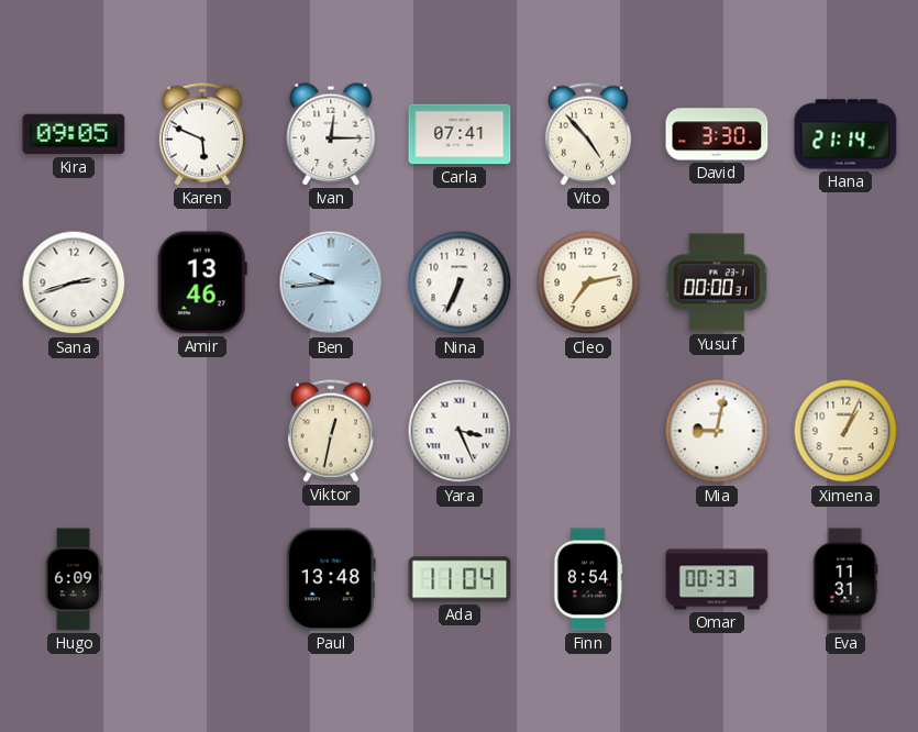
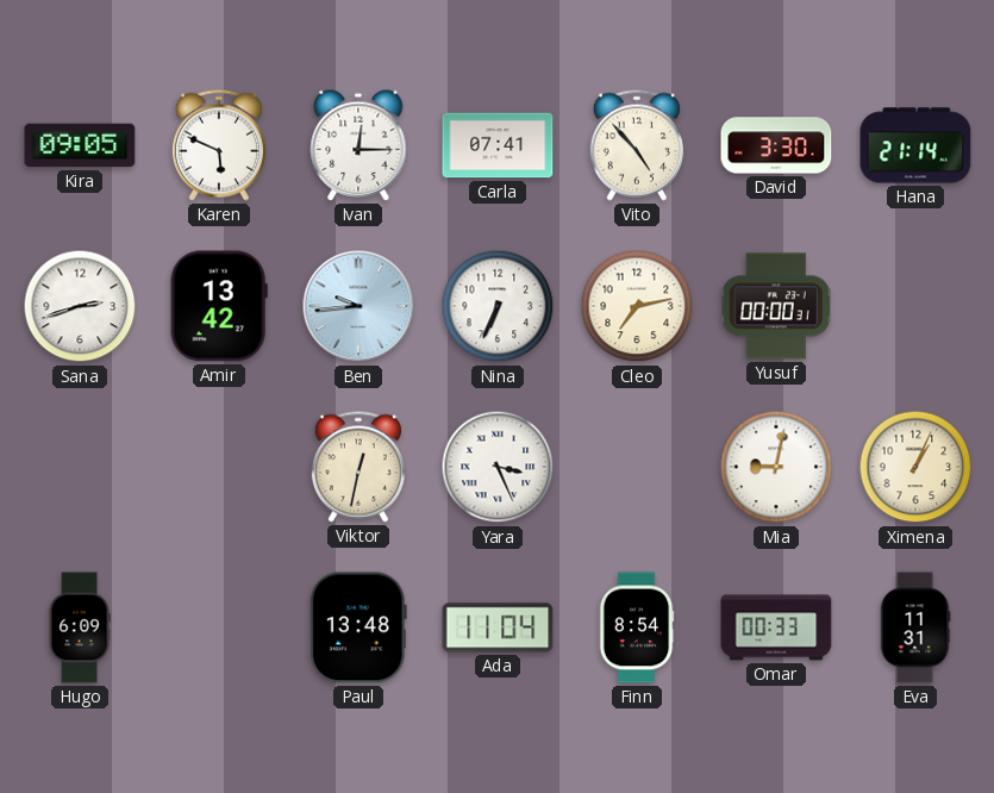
Amir: 13:46 -> 13:42 (219, 306)
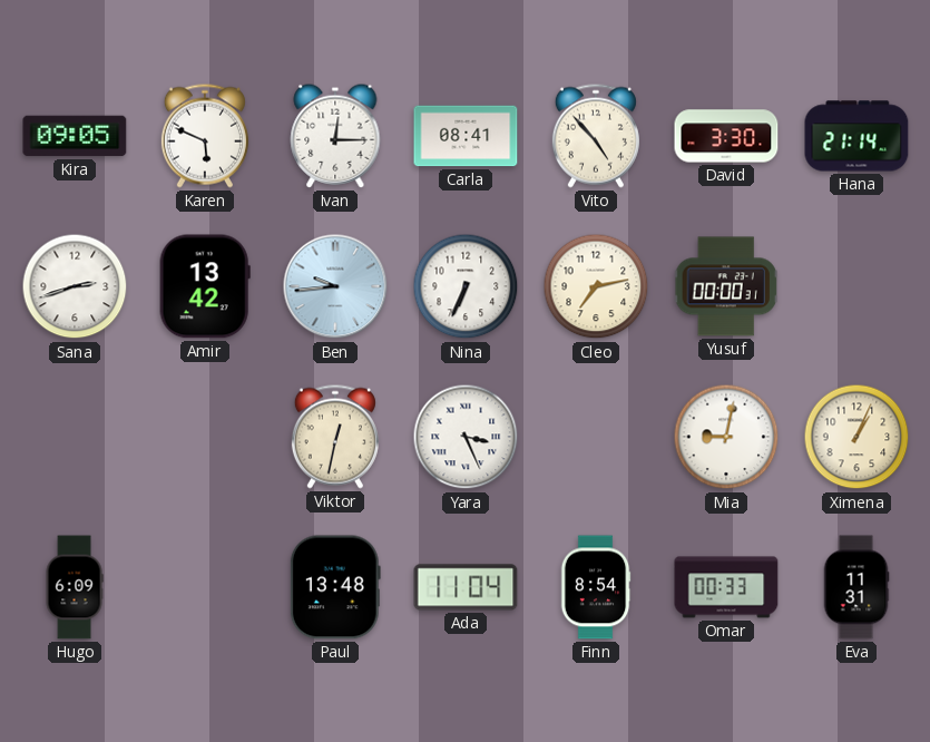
Carla: 07:41 -> 08:41 (466, 136)
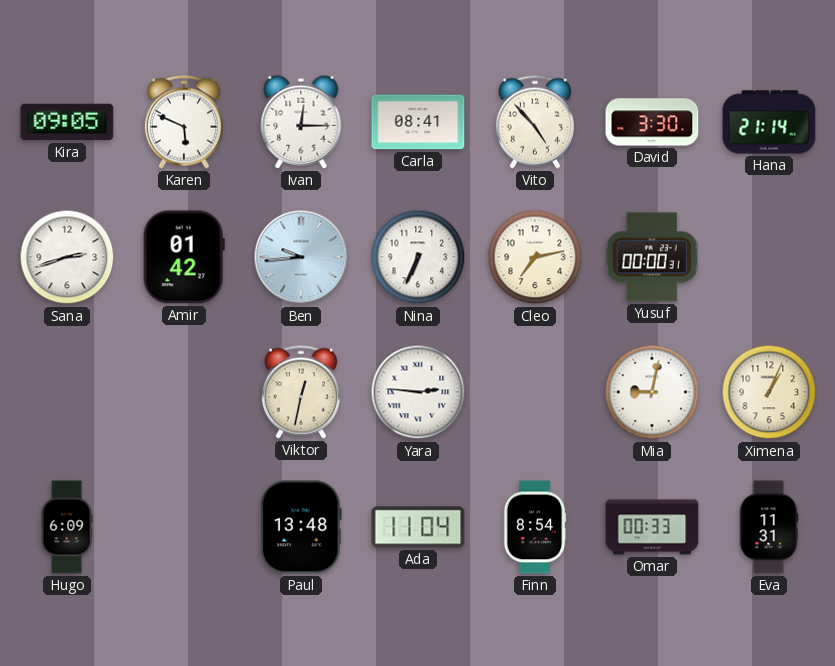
Amir: 13:42 -> 01:42 (184, 257)
Yara: 3:26 -> 2:46 (418, 392)
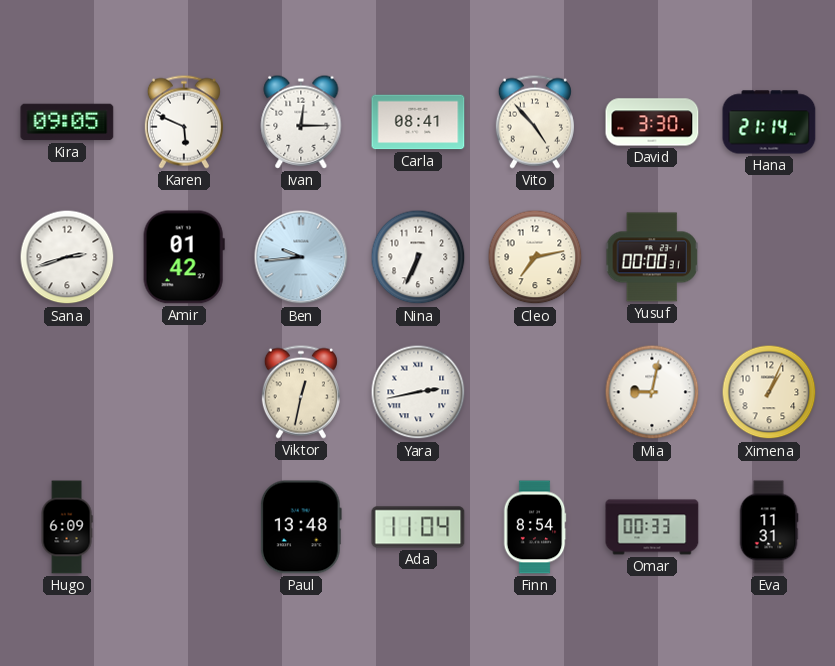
Yara: 2:46 -> 2:43 (418, 392)
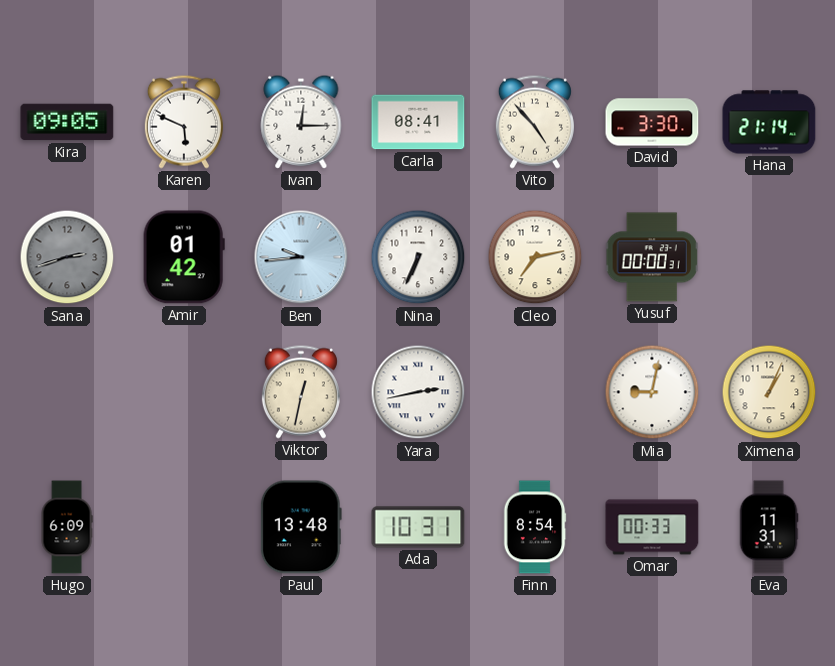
Sana dial: white -> grey (67, 257)
Ada: 11:04 -> 10:31 (418, 527)
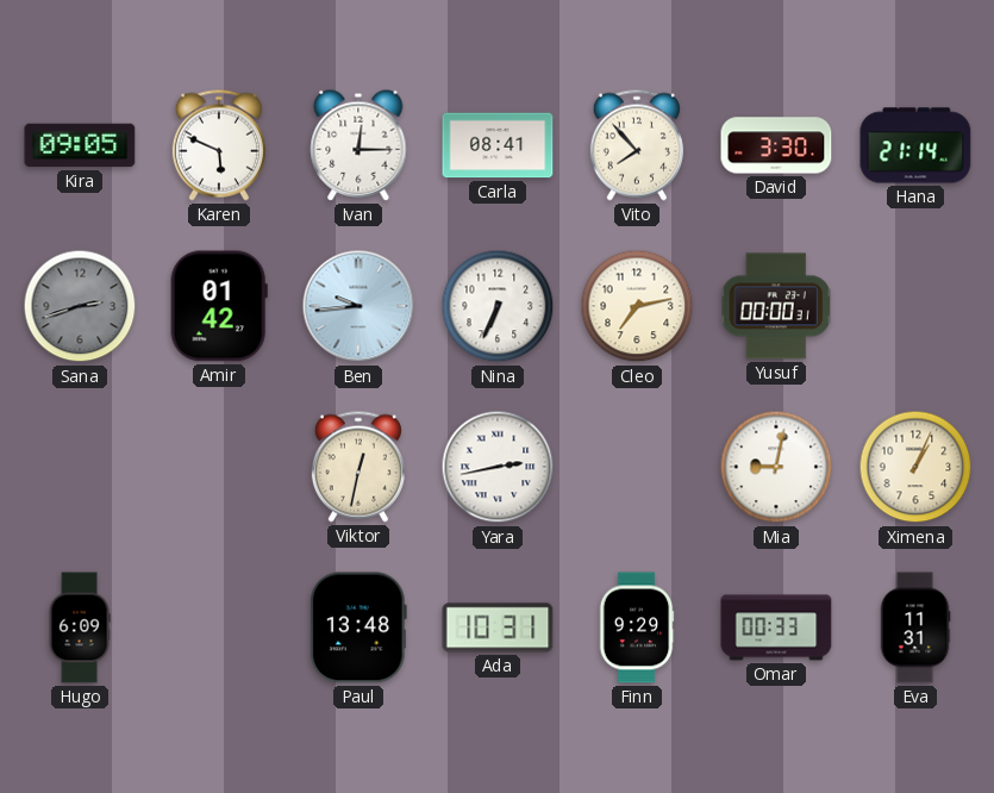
Vito: 4:53 -> 7:53 (637, 145)
Finn: 8:54 -> 9:29 (637, 627)
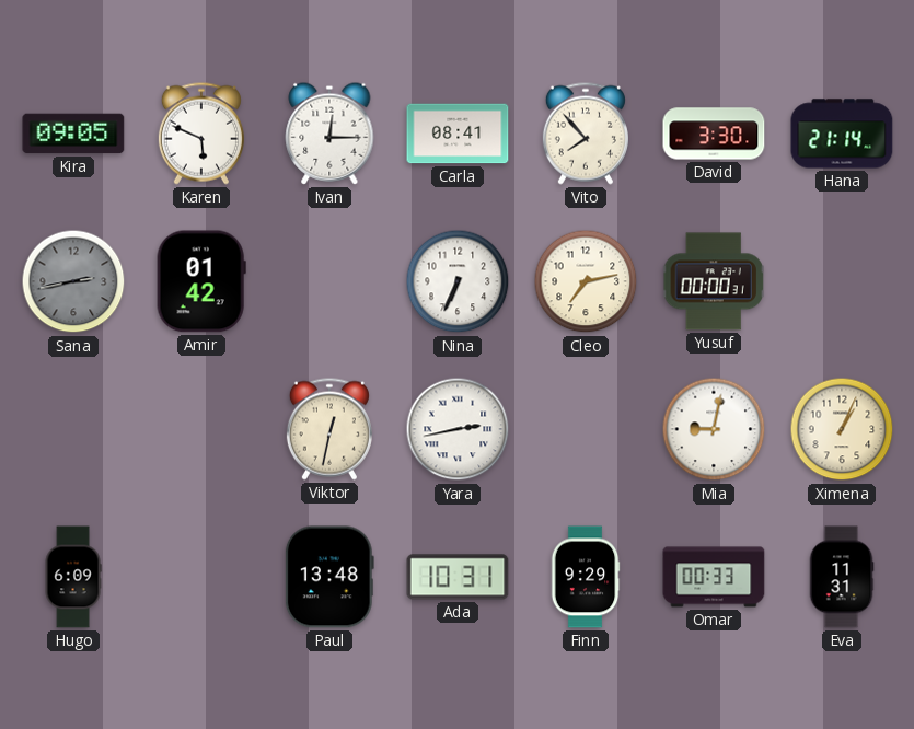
Sana: 2:42 -> 2:43 (73, 281)
Ben: 9:44 -> none (358, 306)
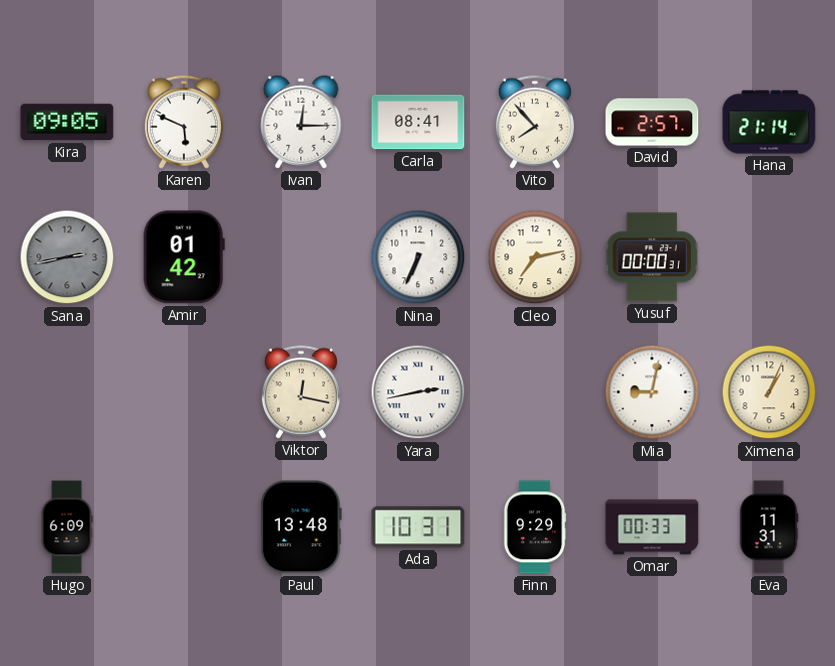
David: 3:30 -> 2:57 (652, 122)
Viktor: 12:32 -> 12:17 (301, 392)
